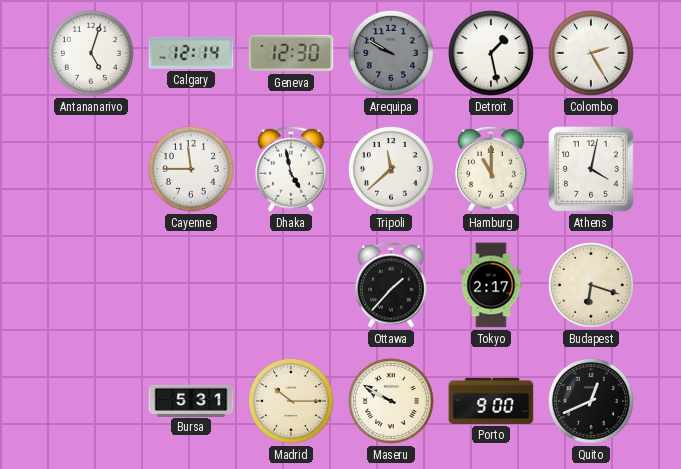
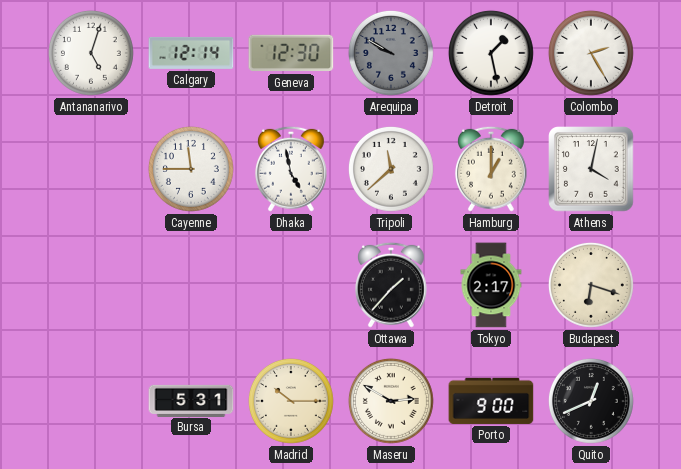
Hamburg: 11:00 -> 1:00 (491, 169)
Maseru: 9:50 -> 2:50 (391, 401)
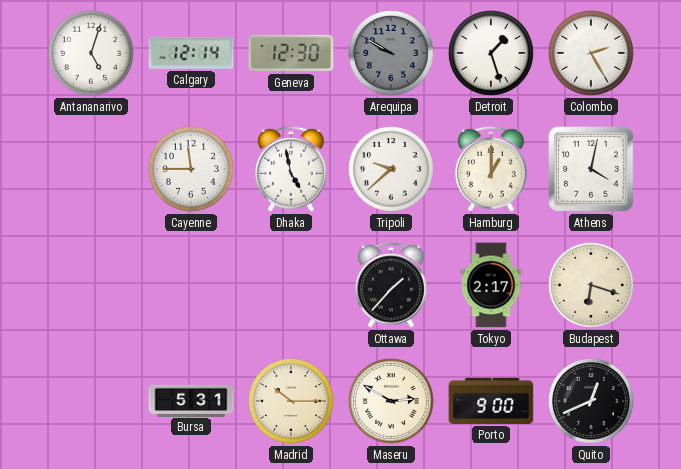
Detroit: 1:28 -> 1:27 (491, 53)
Tripoli: 11:38 -> 9:38 (391, 169)
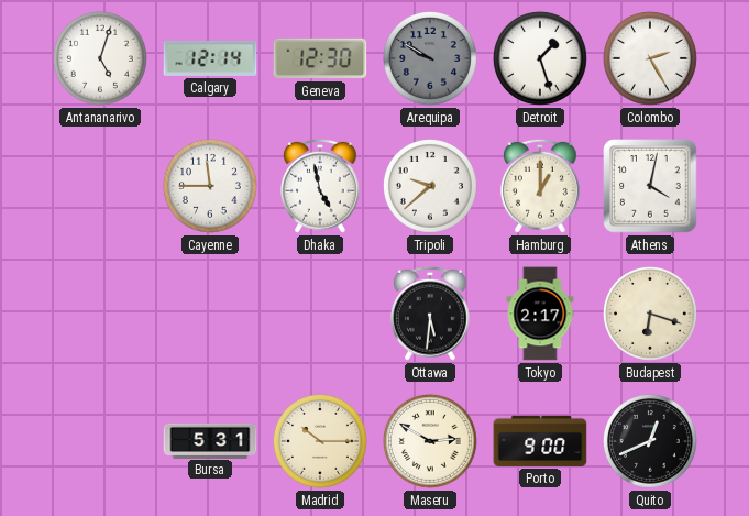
Ottawa: 1:37 -> 5:31 (430, 314)
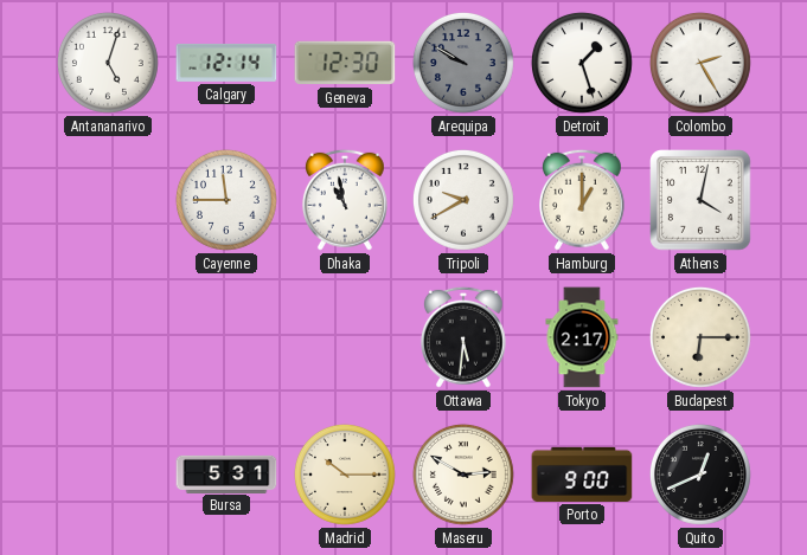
Dhaka: 4:58 -> 10:58 (345, 200)
Tripoli: 9:38 -> 9:40 (463, 200)
Budapest: 6:18 -> 6:15 (700, 337)
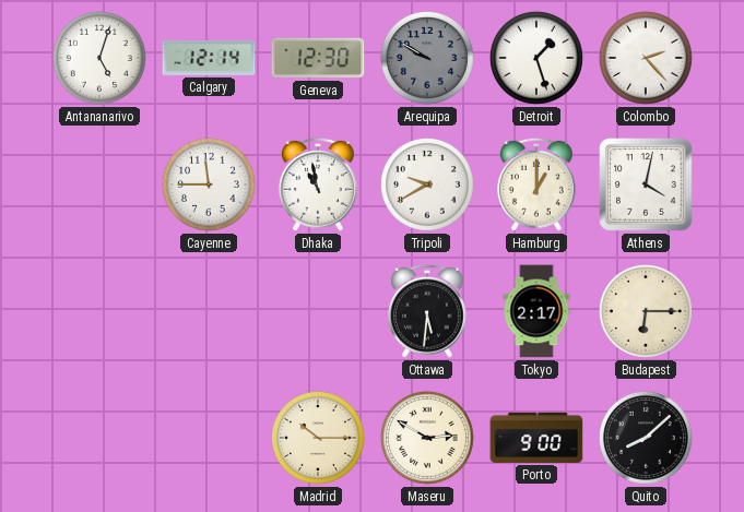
Colombo: 2:25 -> 2:23 (646, 58)
Bursa: 5:31 -> none (226, 473)
Quito: 12:41 -> 8:08 (646, 438)
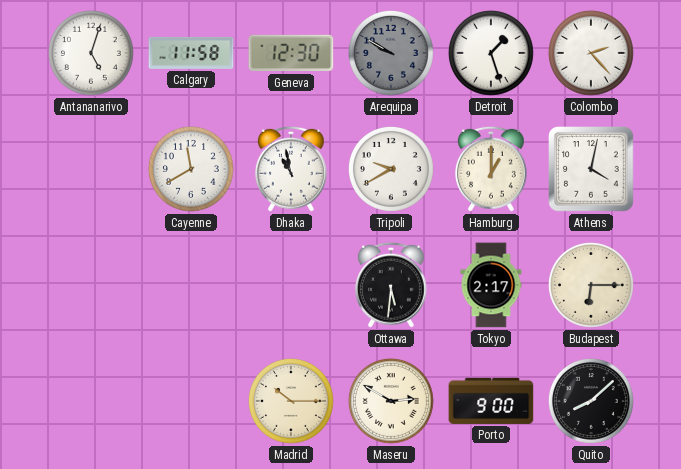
Calgary: 12:14 -> 11:58 (191, 53)
Cayenne: 11:45 -> 11:40 (191, 169)
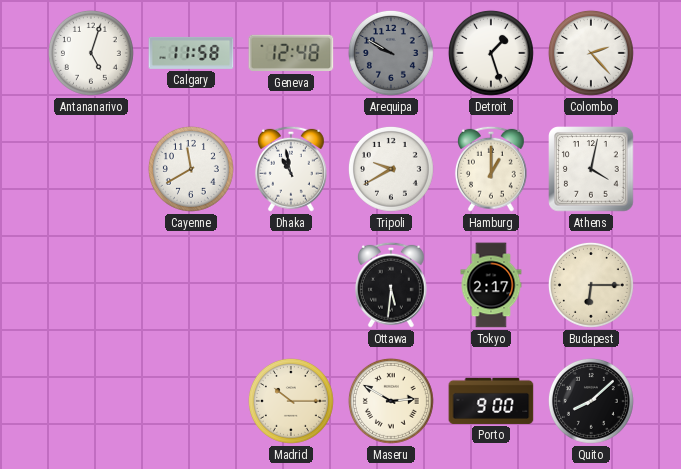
Geneva: 12:30 -> 12:48 (291, 53)
